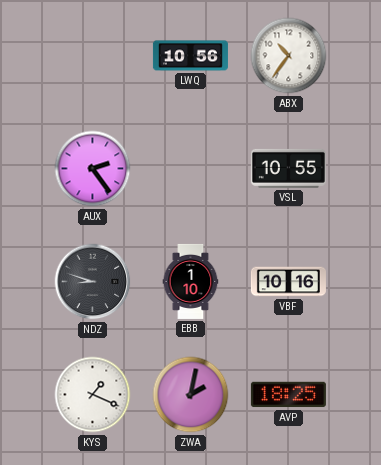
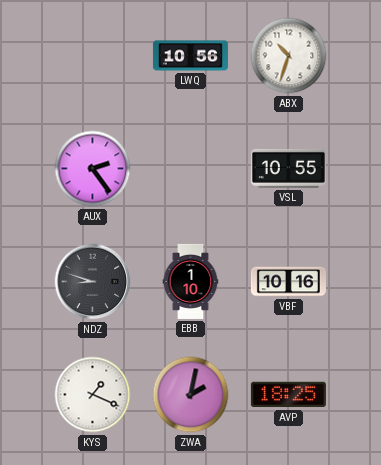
ABX: 10:36 -> 10:33 (289, 56)
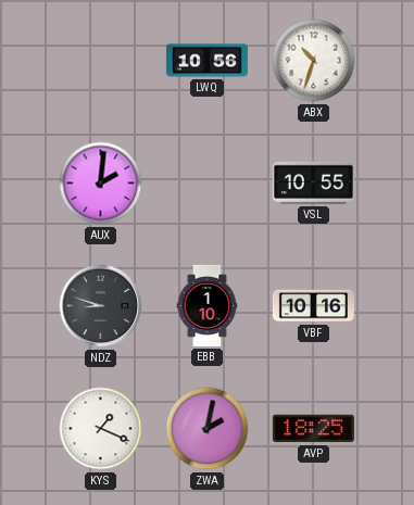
AUX: 2:24 -> 2:01 (101, 184)
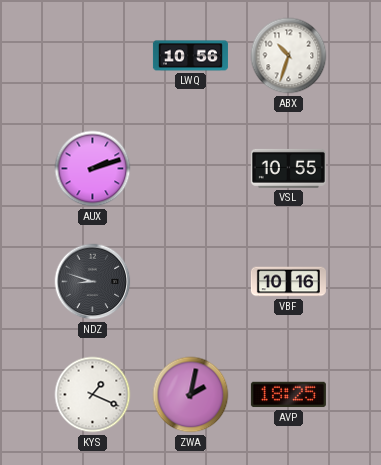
AUX: 2:01 -> 2:12 (93, 169)
EBB: 1:10 -> none (208, 305)
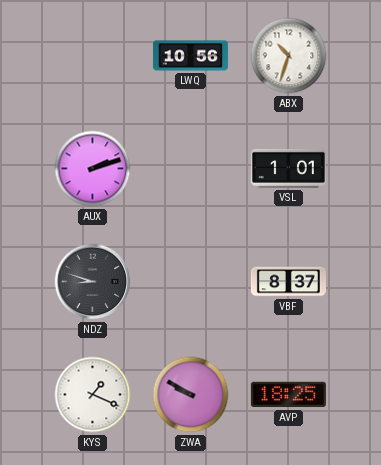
VSL: 10:55 -> 1:01 (288, 168)
VBF: 10:16 -> 8:37 (288, 282)
ZWA: 2:02 -> 9:50 (191, 395)
